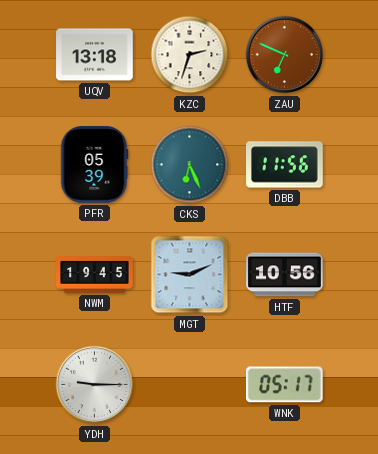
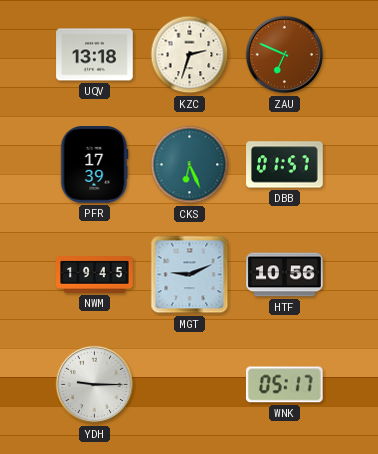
PFR: 05:39 -> 17:39 (94, 165)
DBB: 11:56 -> 01:57 (285, 165)
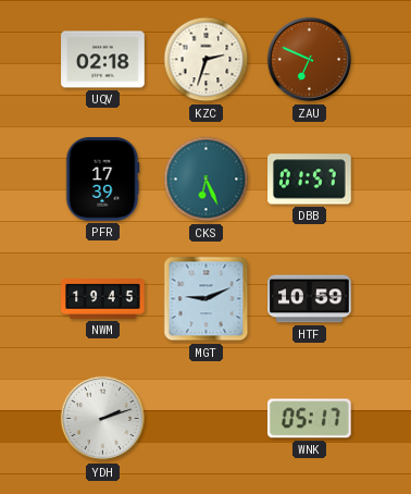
UQV: 13:18 -> 02:18 (103, 60)
HTF: 10:56 -> 10:59 (310, 299)
YDH: 9:15 -> 2:12 (103, 419)
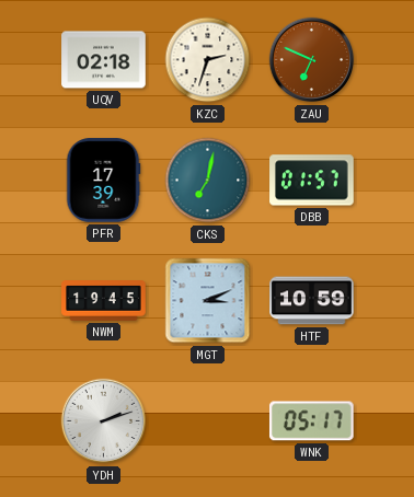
CKS: 6:26 -> 7:02 (208, 181)
MGT: 9:11 -> 3:11 (208, 301)
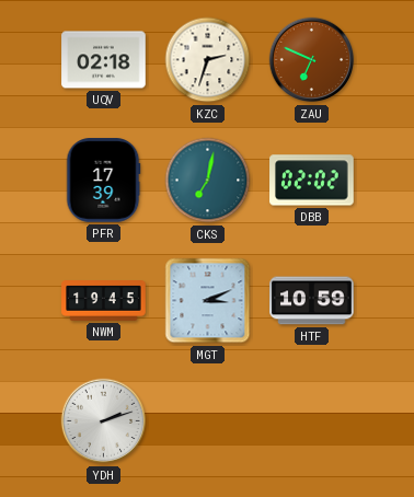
DBB: 01:57 -> 02:02 (312, 181)
WNK: 05:17 -> none (312, 421)
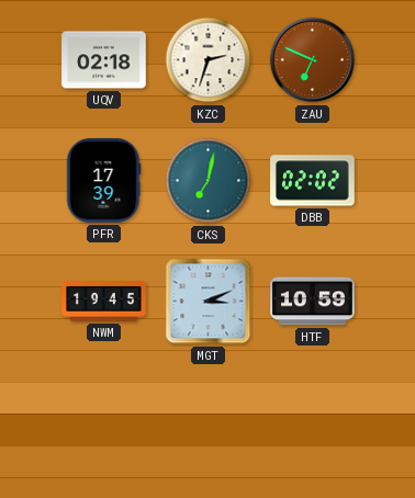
YDH: 2:12 -> none (104, 421)
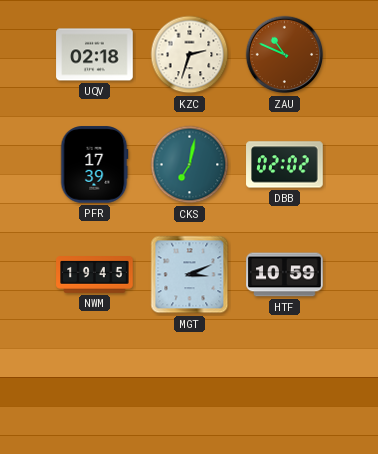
ZAU: 6:49 -> 10:49 (285, 55)
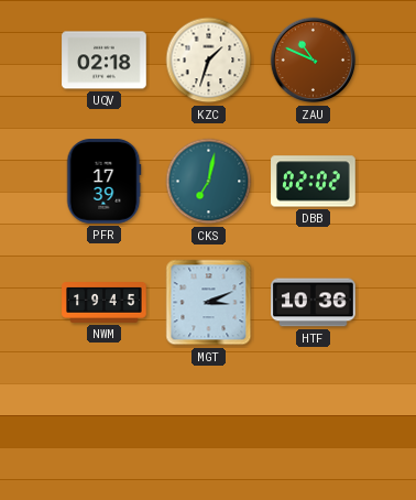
KZC: 2:33 -> 1:33 (209, 61)
HTF: 10:59 -> 10:36 (314, 303)
